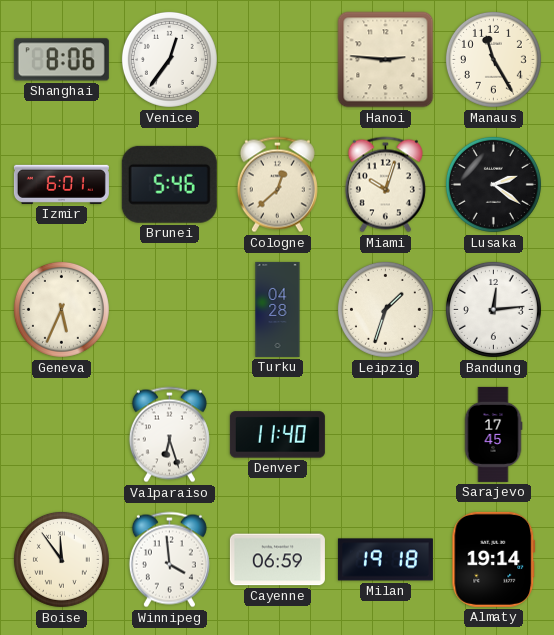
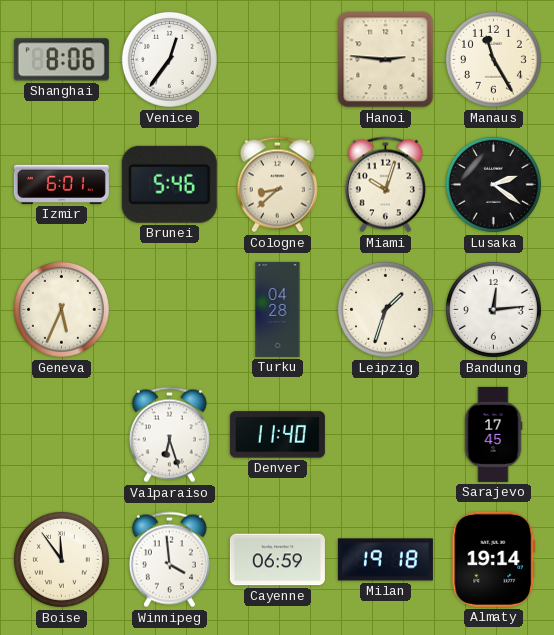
Cologne: 12:38 -> 8:38 (277, 185)
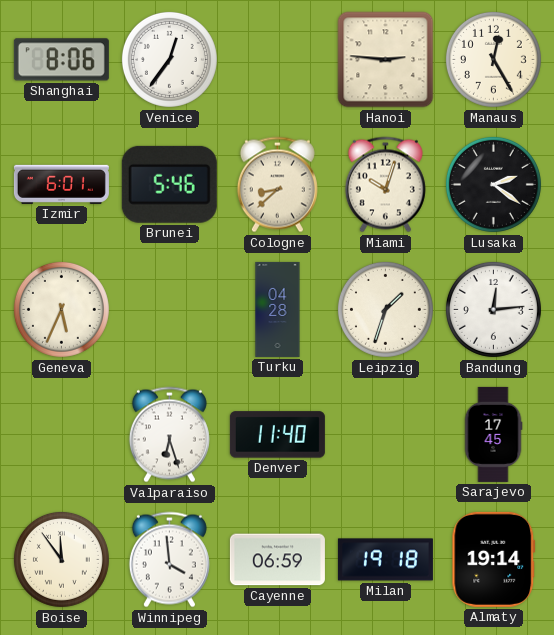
Manaus: 11:25 -> 12:25 (493, 59)
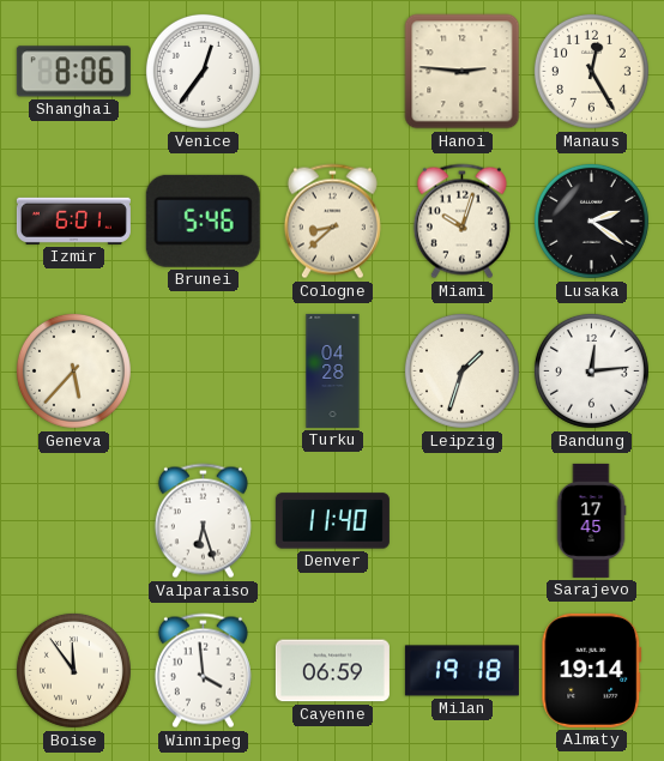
Geneva: 5:34 -> 5:37 (73, 370)
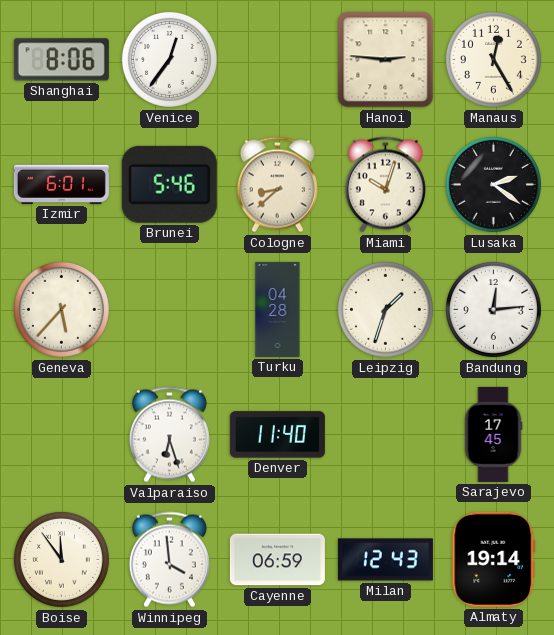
Milan: 19:18 -> 12:43 (385, 560)
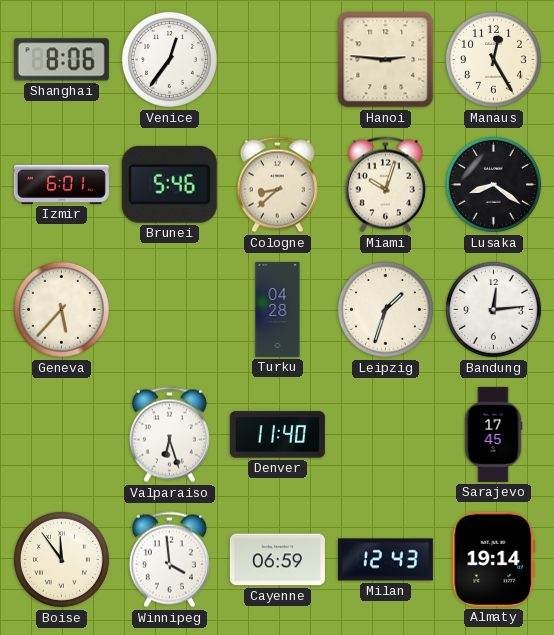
Lusaka: 2:21 -> 8:21 (493, 184)
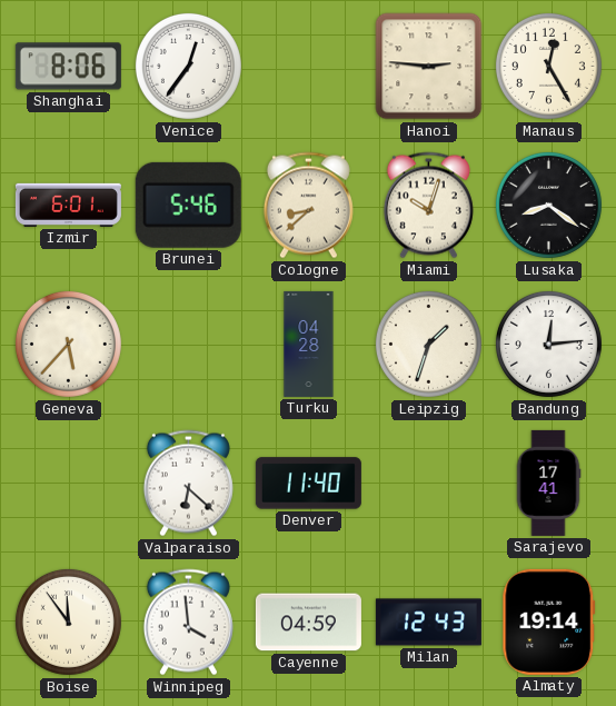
Valparaiso: 6:27 -> 6:22 (188, 484)
Sarajevo: 17:45 -> 17:41 (548, 483)
Cayenne: 06:59 -> 04:59 (308, 623)
